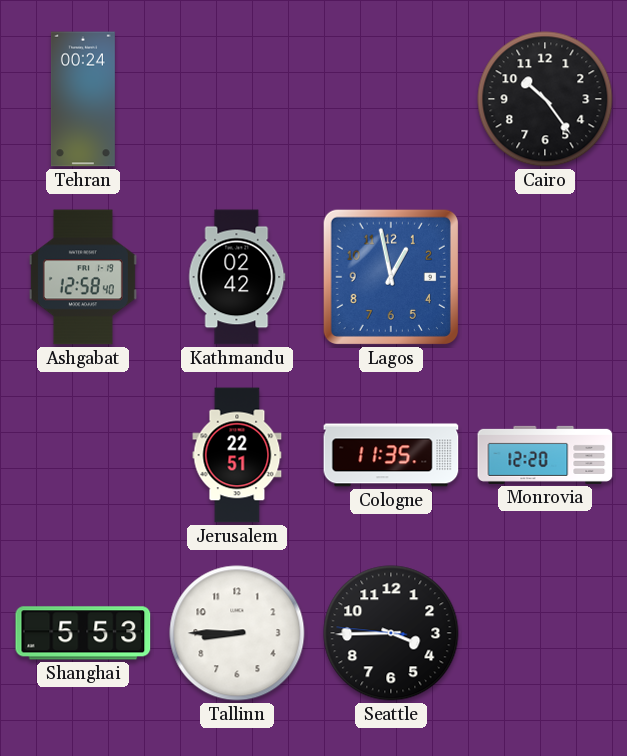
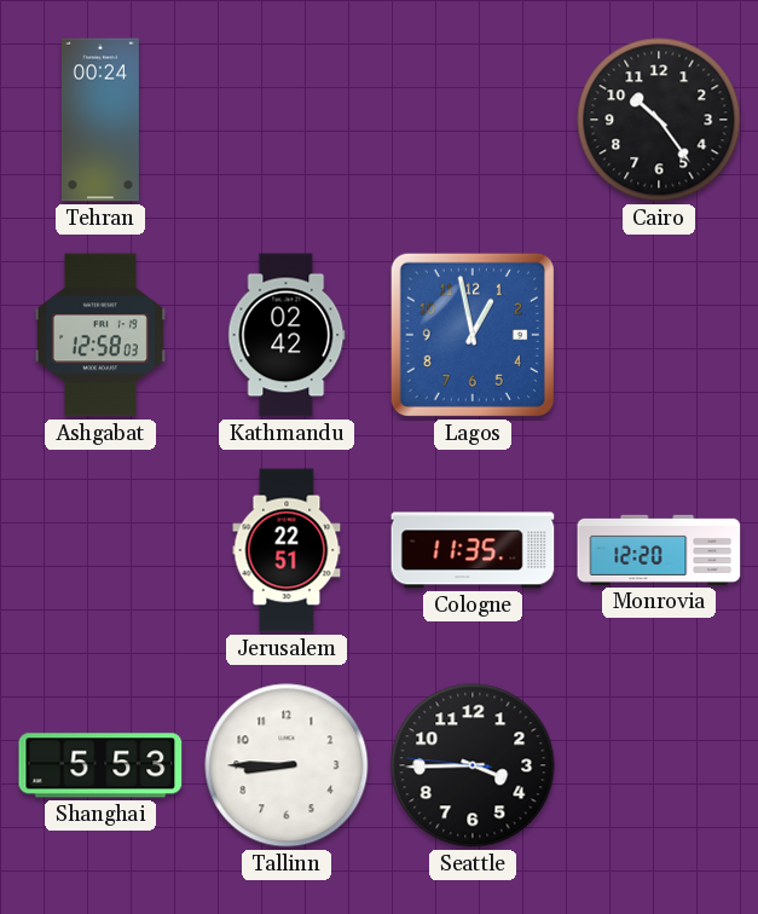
Ashgabat: 12:58:40 -> 12:58:03 (100, 335)
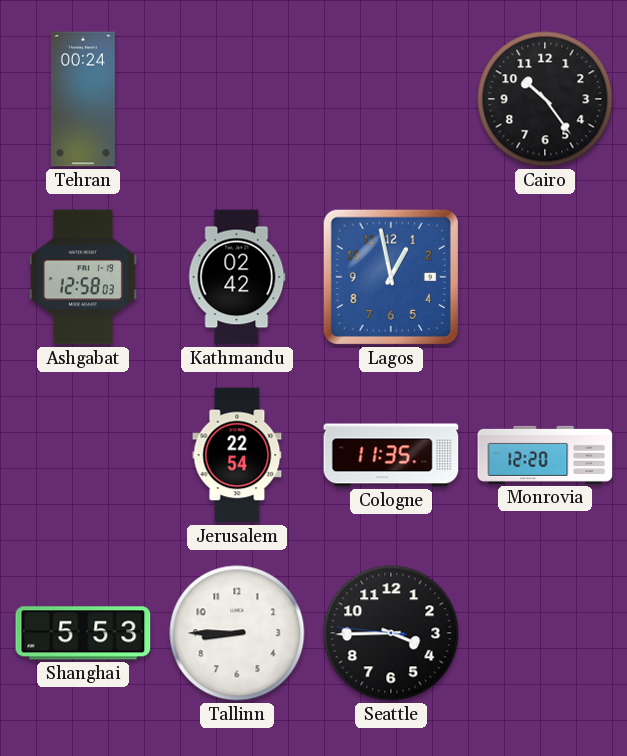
Jerusalem: 22:51 -> 22:54 (237, 455)
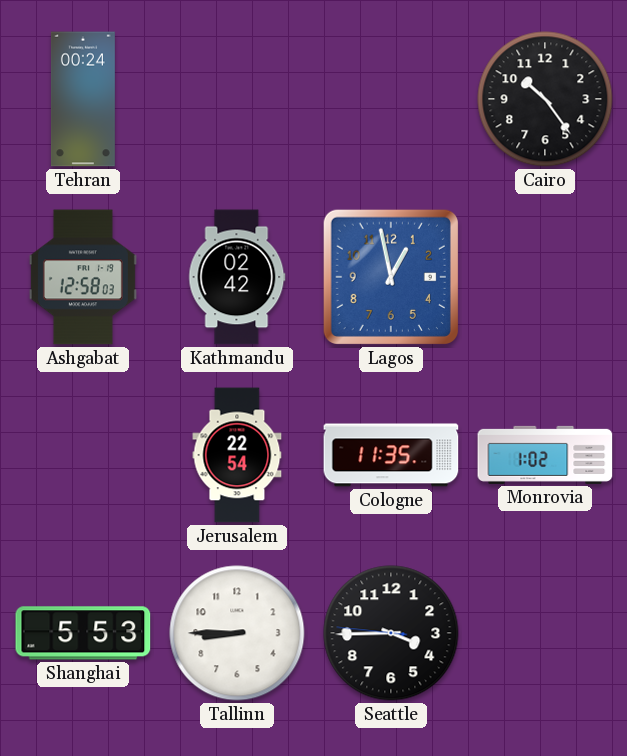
Monrovia: 12:20 -> 1:02 (545, 455)
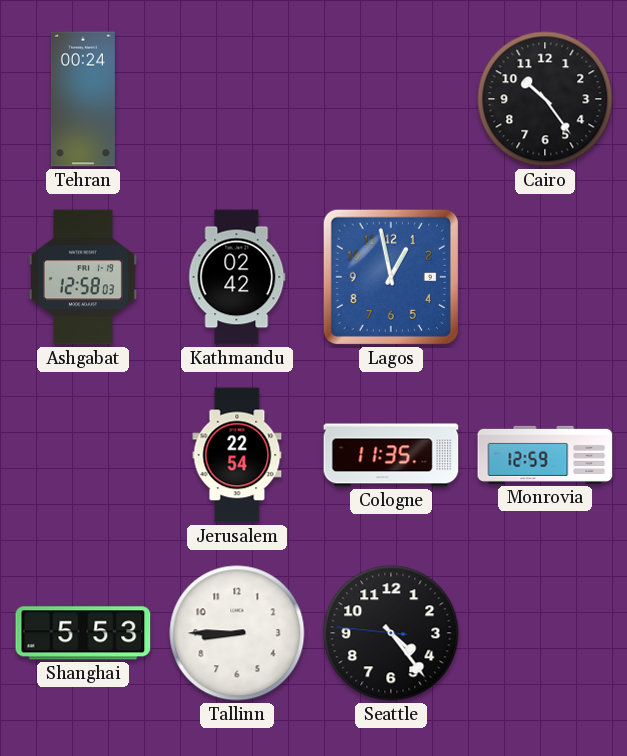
Monrovia: 1:02 -> 12:59 (545, 455)
Seattle: 3:44 -> 4:23 (391, 633)
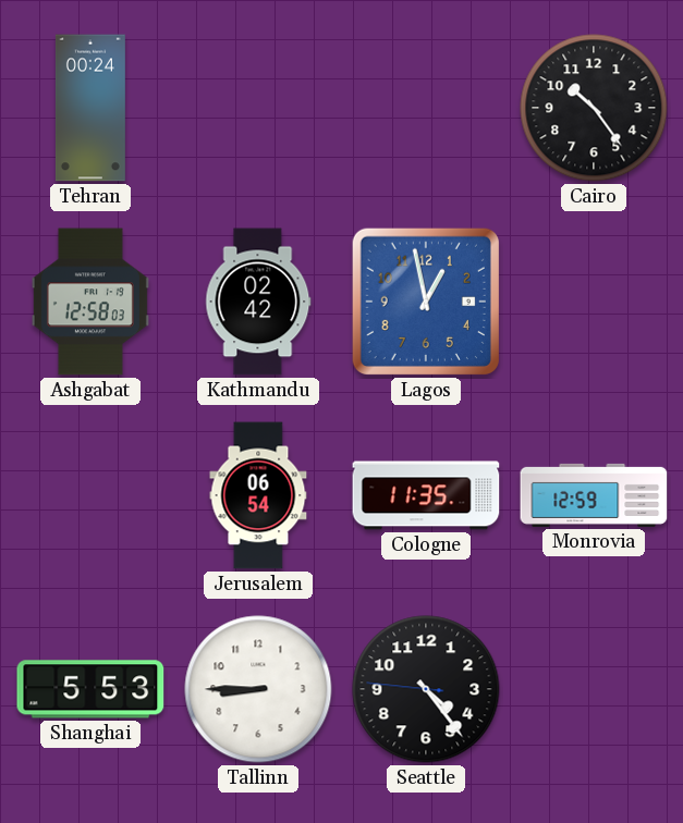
Jerusalem: 22:54 -> 06:54 (258, 495)
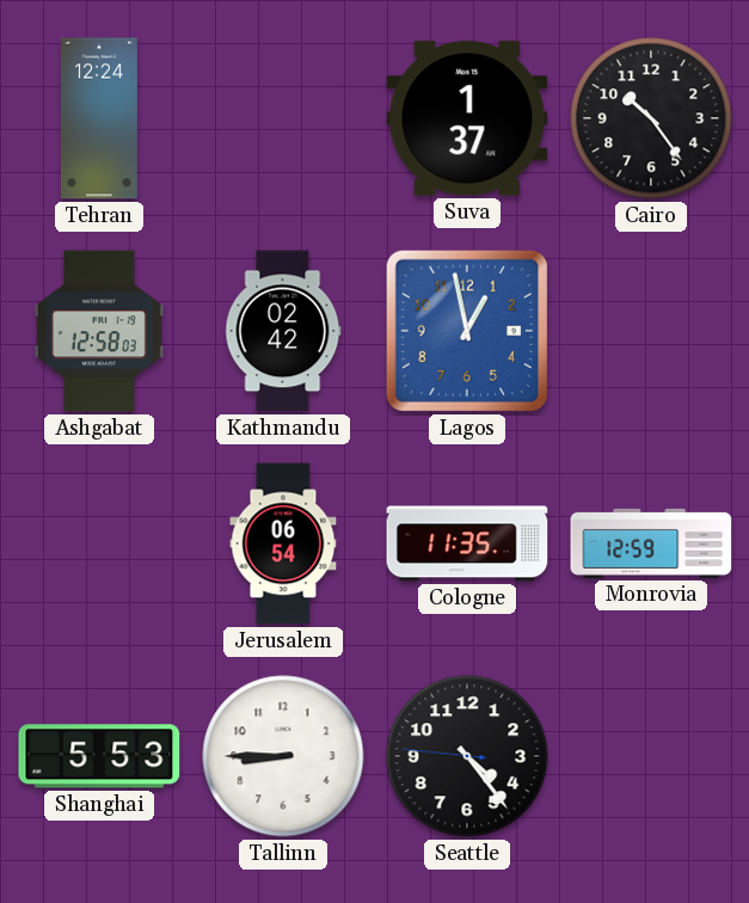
Tehran: 00:24 -> 12:24 (99, 118)
Suva: none -> 1:37 (467, 118)
